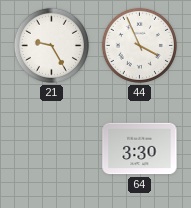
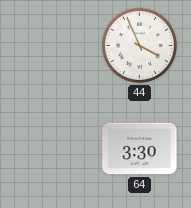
21: 9:25 -> none (51, 45)
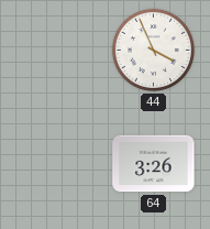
64: 3:30 -> 3:26 (154, 164)
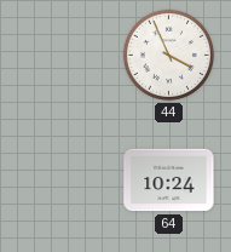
64: 3:26 -> 10:24 (169, 181)
